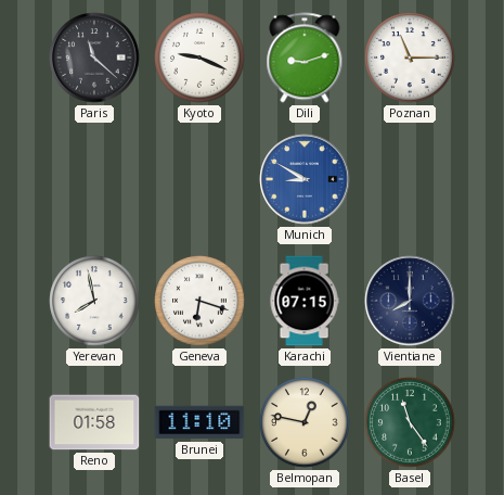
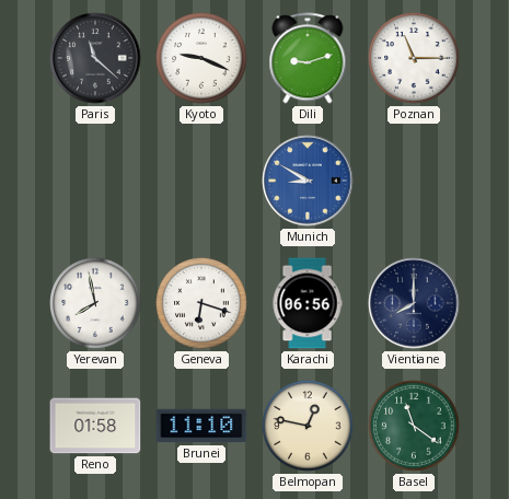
Karachi: 07:15 -> 06:56 (308, 303)
Basel: 11:24 -> 11:21 (414, 426)
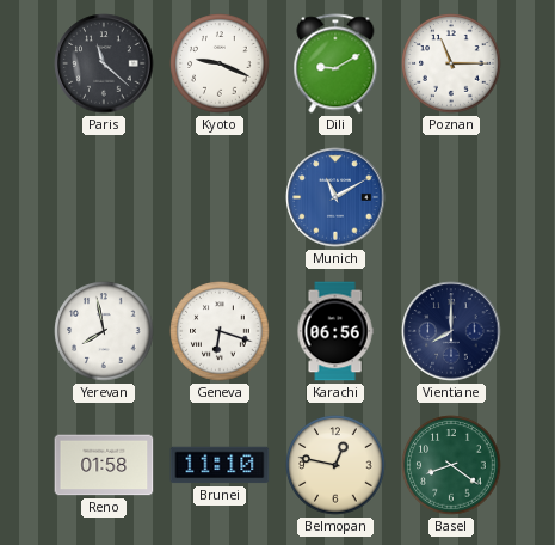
Dili: 9:12 -> 9:10 (335, 63)
Munich: 8:50 -> 11:10 (335, 197)
Basel: 11:21 -> 8:21 (451, 465)
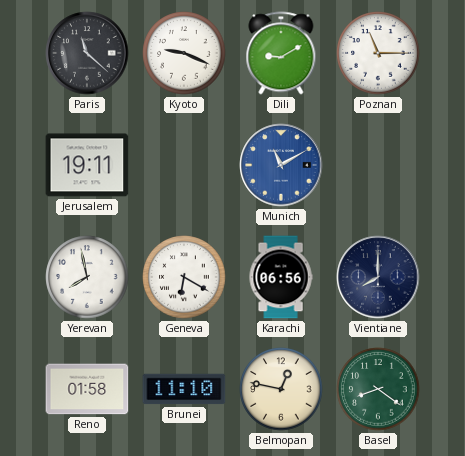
Jerusalem: none -> 19:11 (87, 165)
Geneva: 6:18 -> 6:20 (184, 277)
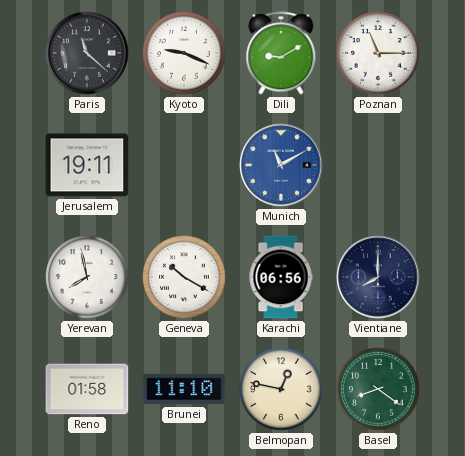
Geneva: 6:20 -> 10:20 (184, 277)
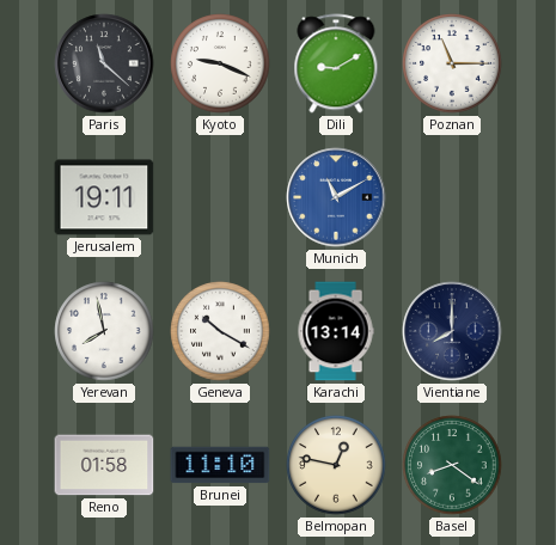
Karachi: 06:56 -> 13:14 (336, 331)
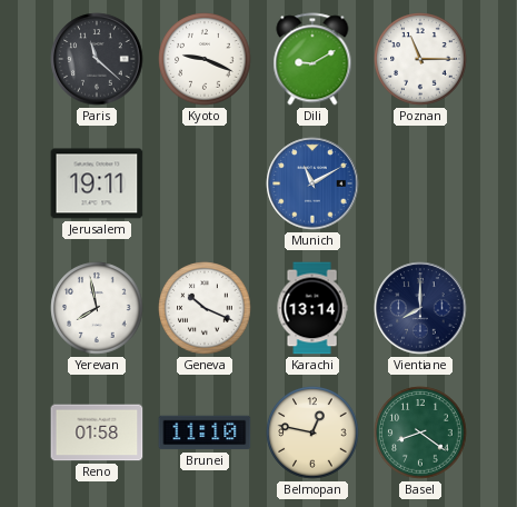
Geneva: 10:20 -> 10:19 (205, 308)
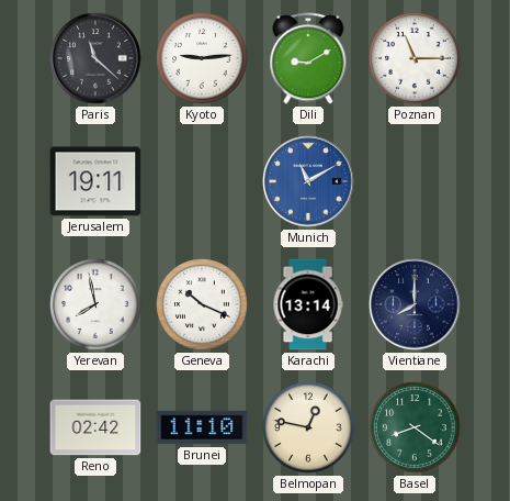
Kyoto: 9:19 -> 9:14 (202, 58)
Reno: 01:58 -> 02:42 (95, 427)
